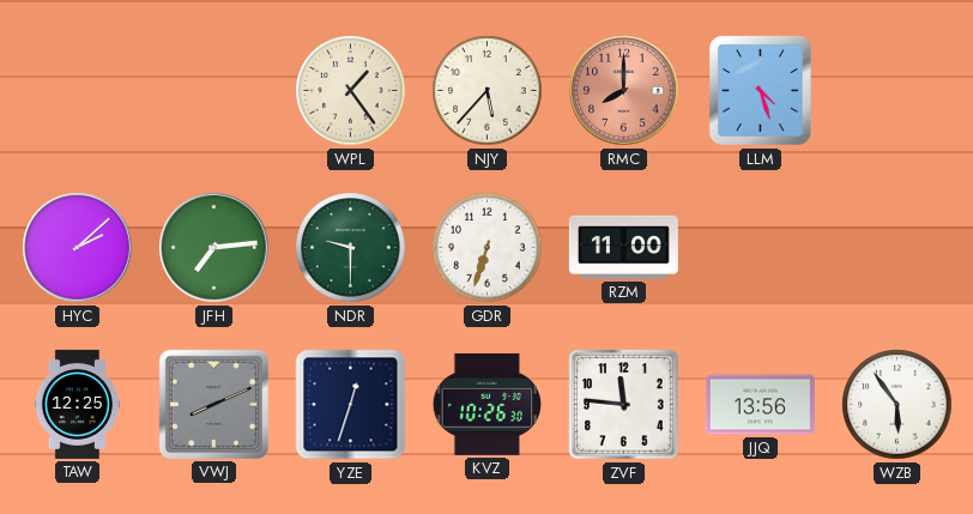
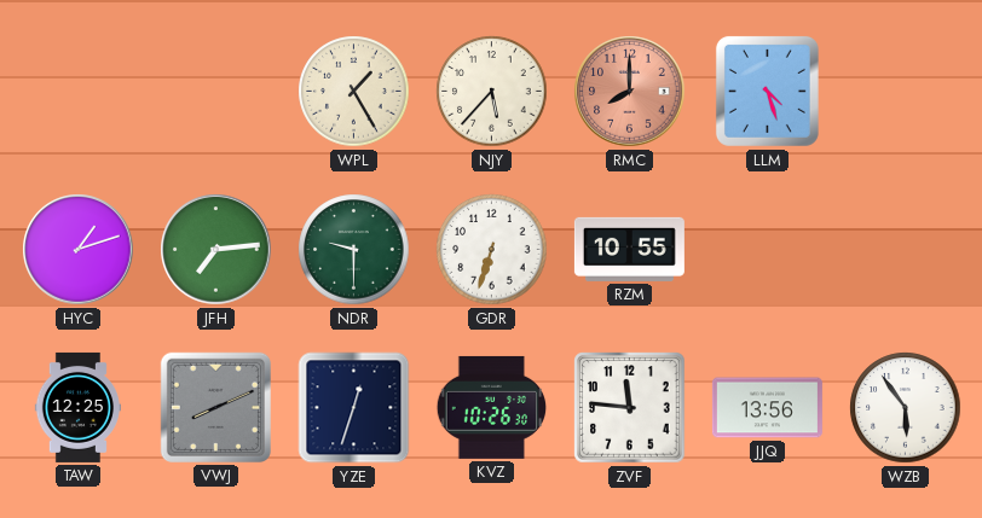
WPL: 1:24 -> 1:25 (354, 92)
HYC: 2:08 -> 1:12 (79, 250)
RZM: 11:00 -> 10:55 (629, 249)
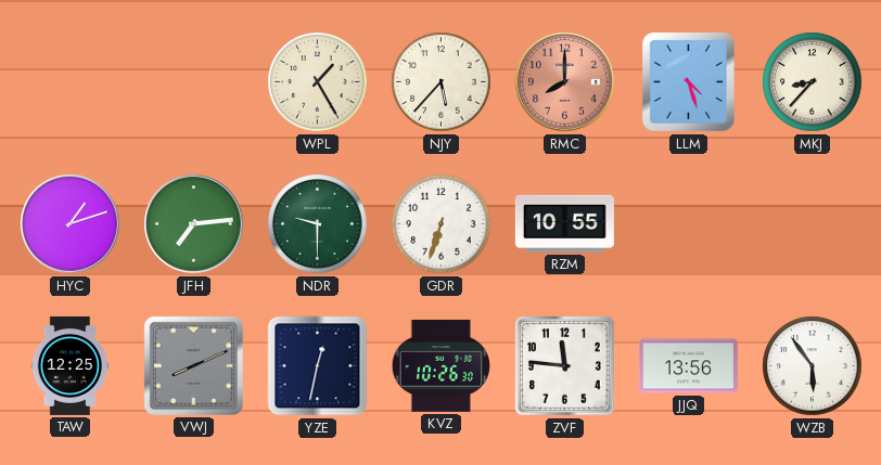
MKJ: none -> 8:37 (813, 82)
YZE: 12:33 -> 12:32 (318, 366)
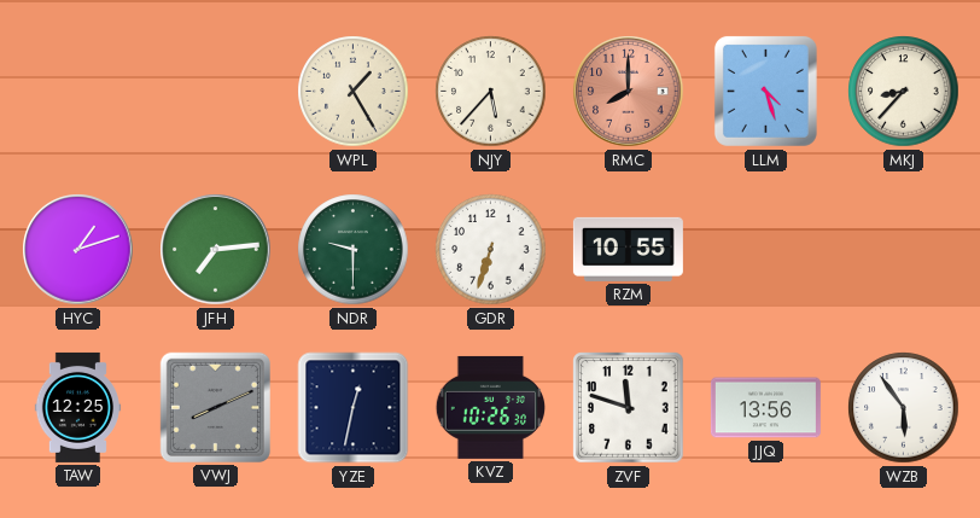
ZVF: 11:46 -> 11:48 (629, 408)
